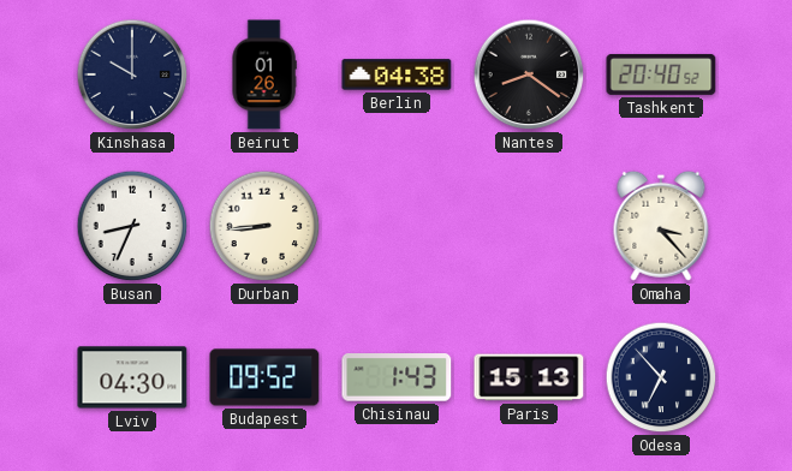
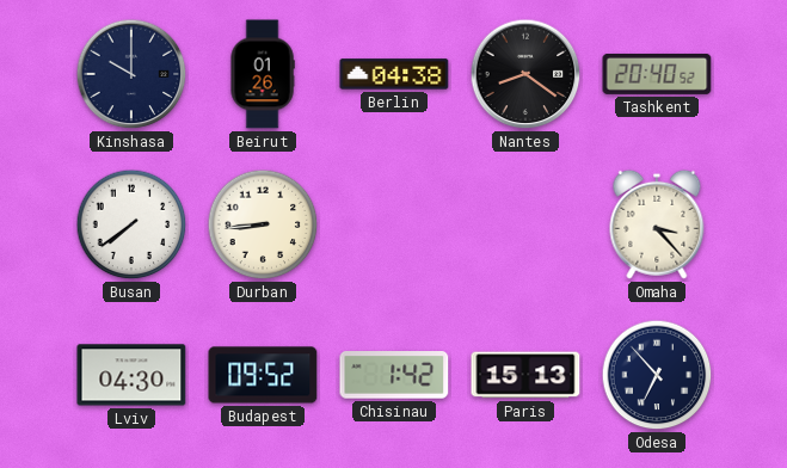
Busan: 8:34 -> 7:39 (131, 224)
Chisinau: 1:43 -> 1:42 (394, 376)
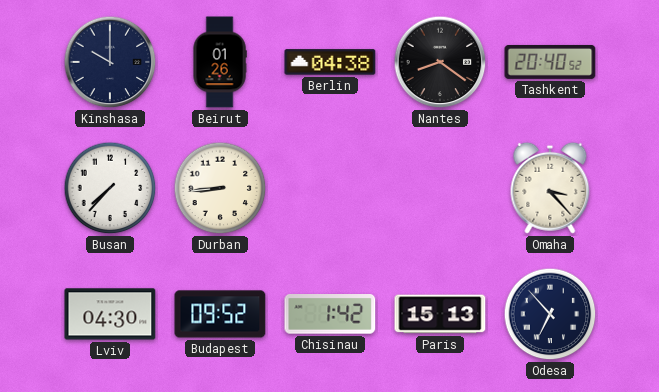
Busan: 7:39 -> 7:37 (110, 188)
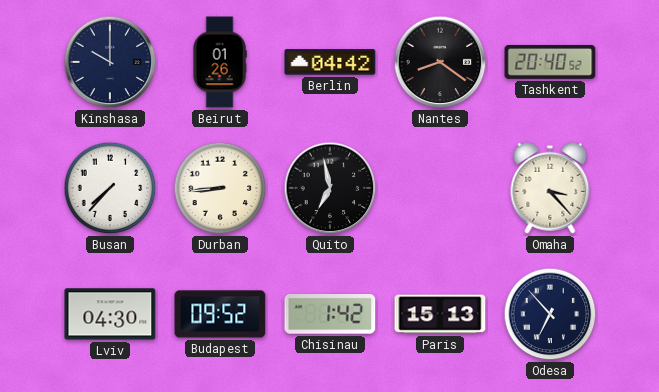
Berlin: 04:38 -> 04:42 (330, 62)
Quito: none -> 6:58 (330, 188)
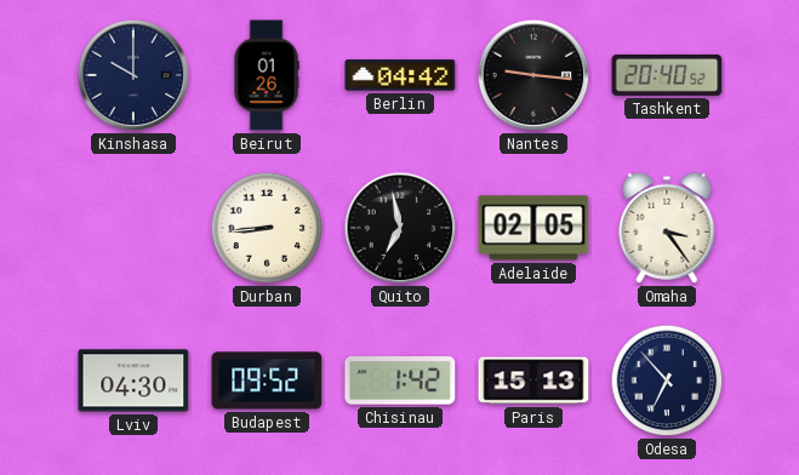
Nantes: 8:21 -> 9:16 (533, 75)
Busan: 7:37 -> none (110, 188)
Adelaide: none -> 02:05 (533, 228)
Omaha: 3:23 -> 3:24 (667, 228)
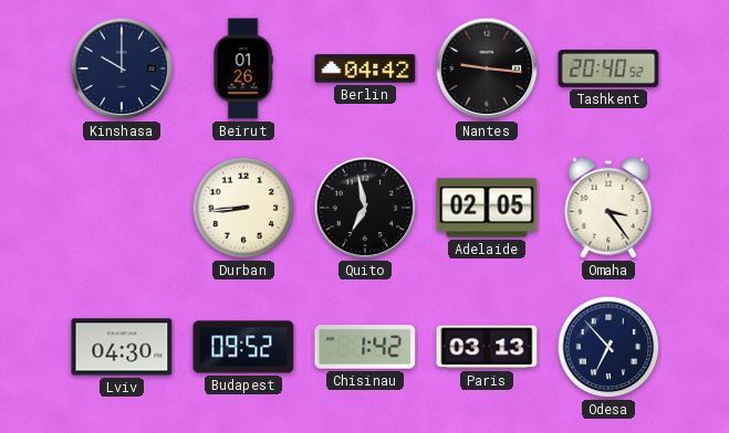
Paris: 15:13 -> 03:13 (487, 347)
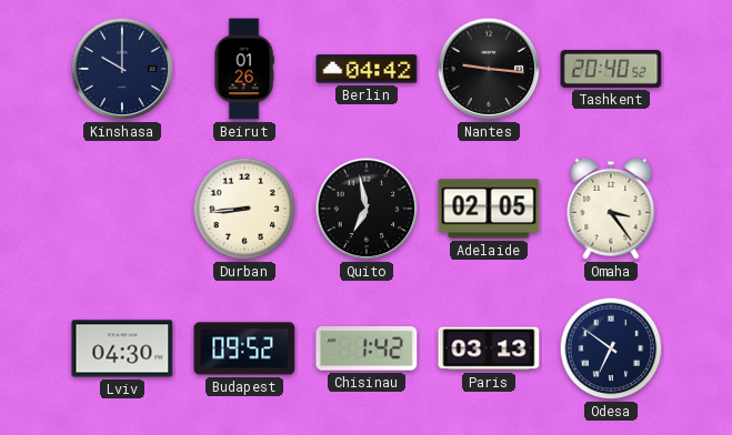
Odesa: 6:53 -> 6:51 (611, 348)
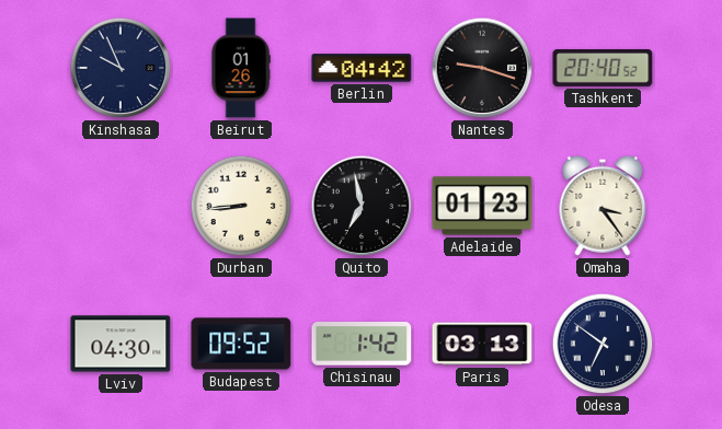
Kinshasa: 10:00 -> 9:56 (121, 68)
Nantes: 9:16 -> 9:18 (482, 68)
Adelaide: 02:05 -> 01:23 (482, 206)
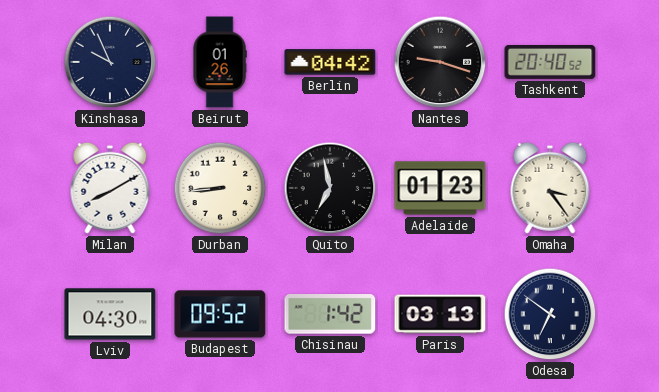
Milan: none -> 8:10 (110, 188)
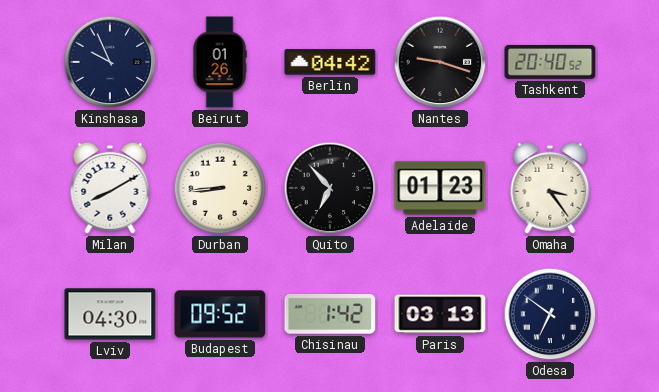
Quito: 6:58 -> 6:53 (330, 188)
